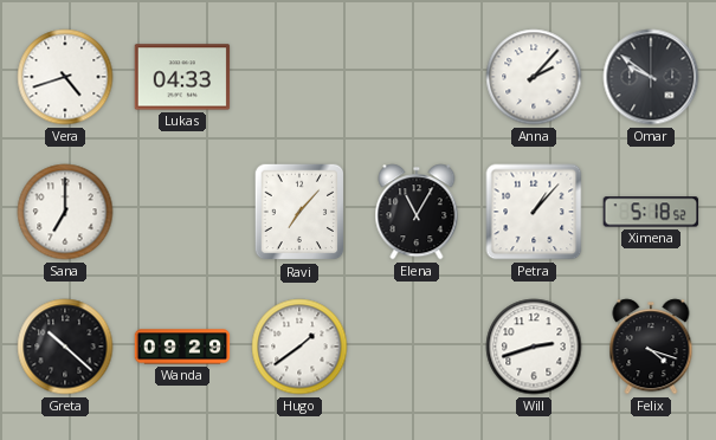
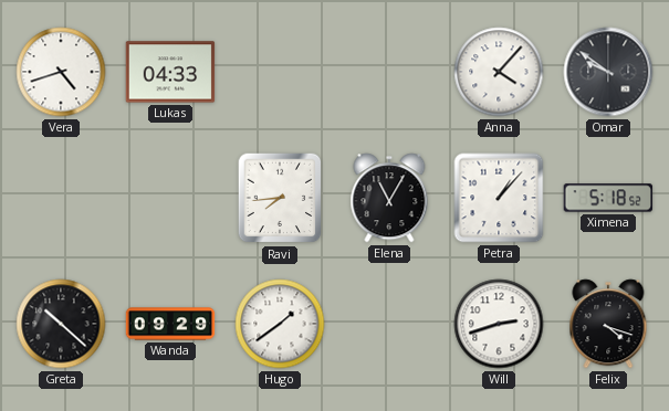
Anna: 2:07 -> 4:07 (499, 72)
Sana: 7:00 -> none (65, 212)
Ravi: 7:07 -> 7:44 (280, 198)
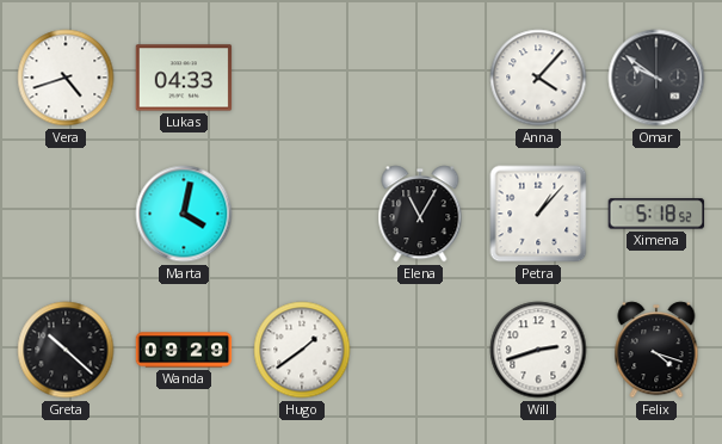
Marta: none -> 4:02 (184, 214)
Ravi: 7:44 -> none (280, 198)
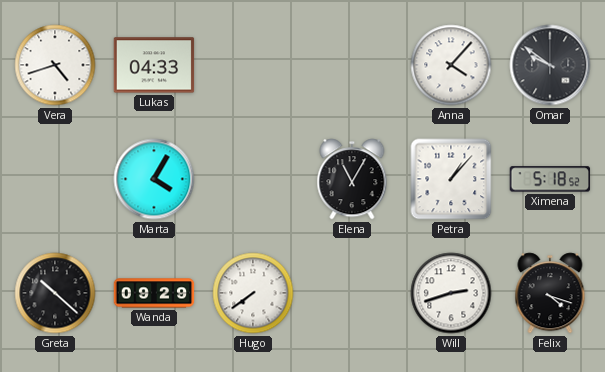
Marta: 4:02 -> 4:05 (154, 179)
Hugo: 1:39 -> 7:39 (253, 293)
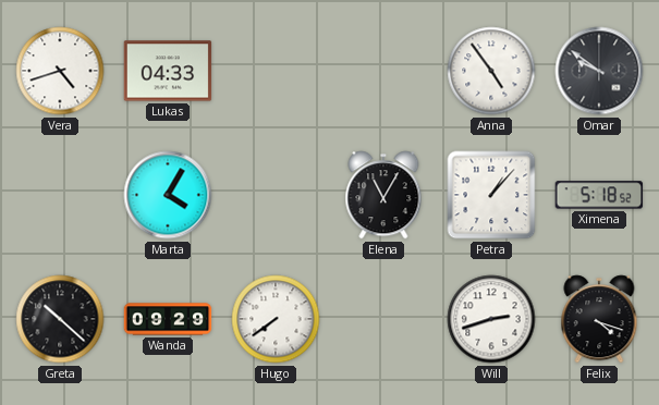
Anna: 4:07 -> 4:54 (491, 71)
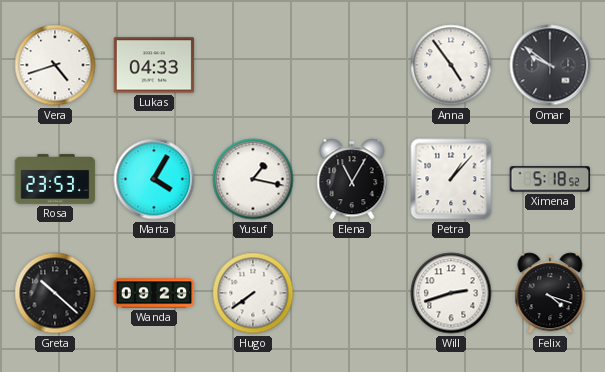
Rosa: none -> 23:53 (55, 179)
Yusuf: none -> 1:17 (253, 179)
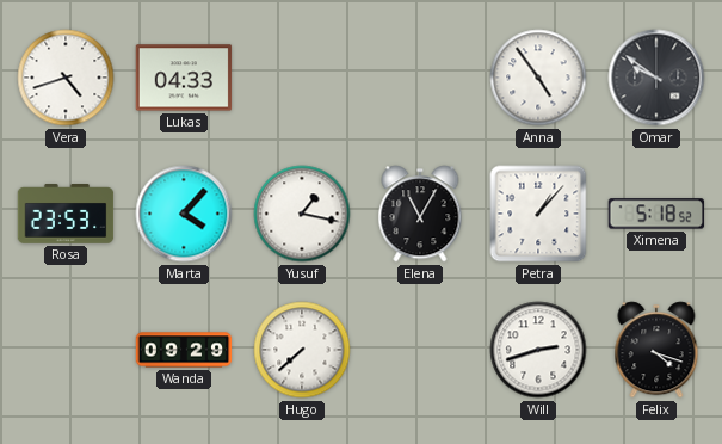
Marta: 4:05 -> 4:07 (184, 214)
Greta: 10:22 -> none (55, 293)
Hugo: 7:39 -> 7:38 (302, 350)
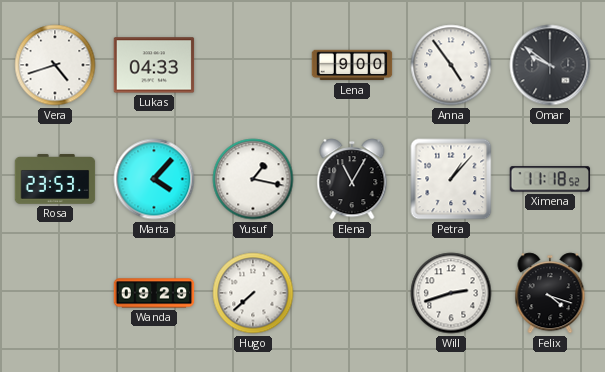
Lena: none -> 9:00 (352, 65)
Ximena: 5:18 -> 11:18 (550, 179)
